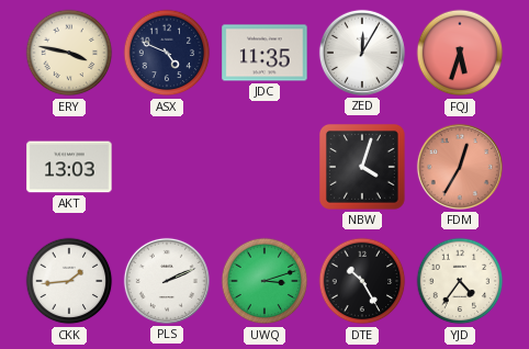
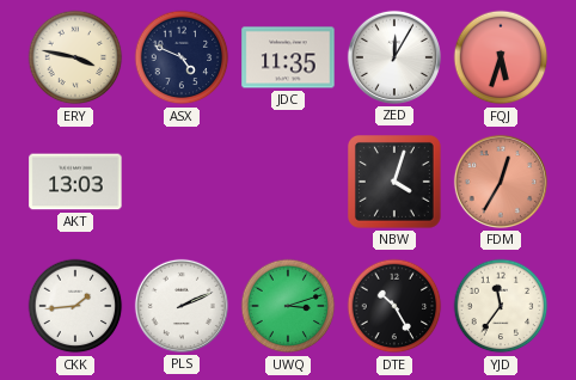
YJD: 4:36 -> 11:36 (501, 306)
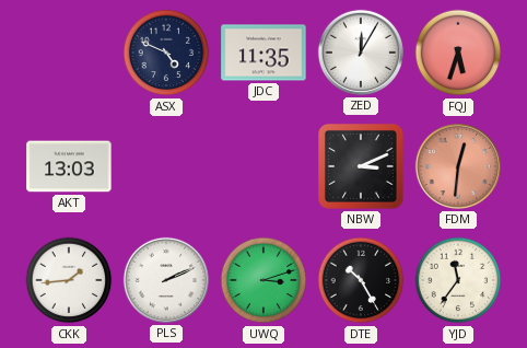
ERY: 3:47 -> none (75, 57)
NBW: 4:03 -> 3:11 (362, 167)
FDM: 12:35 -> 12:31 (458, 166)
